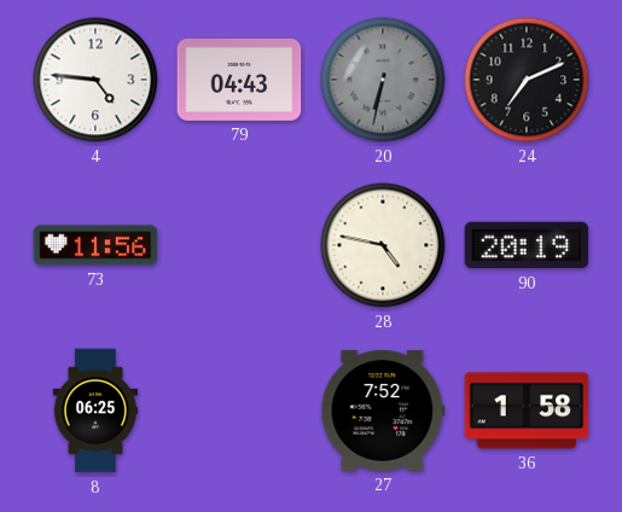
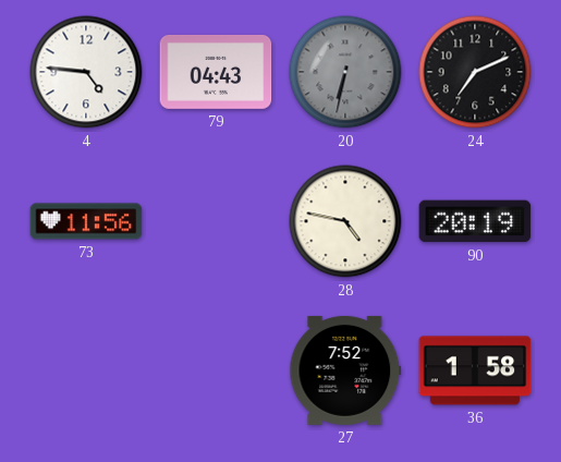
8: 06:25 -> none (95, 411)
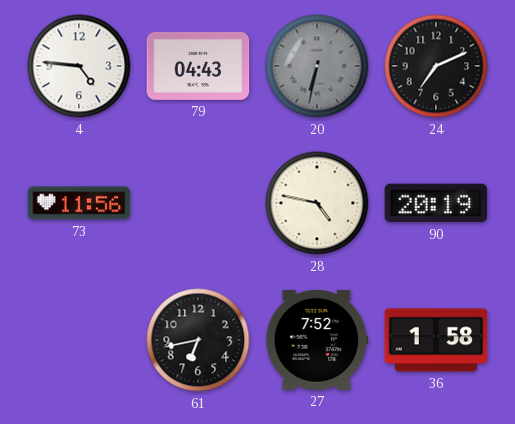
61: none -> 6:43 (198, 340)
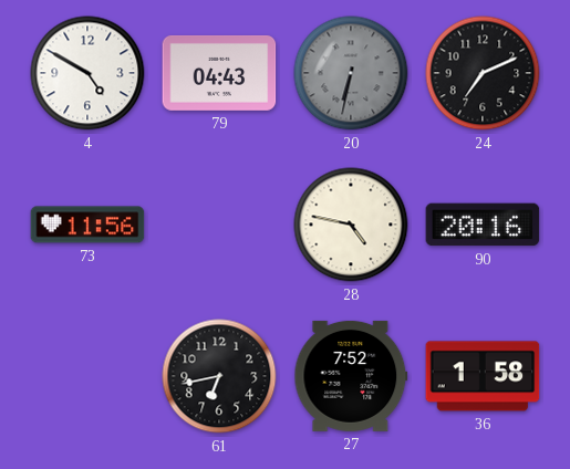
4: 4:46 -> 4:50 (87, 73)
90: 20:19 -> 20:16 (483, 225)
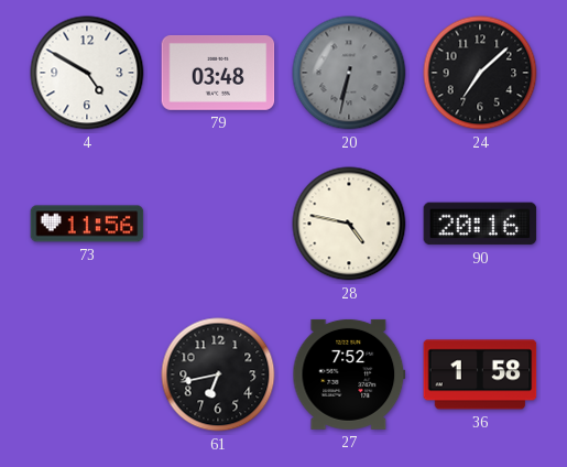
79: 04:43 -> 03:48 (218, 73)
24: 7:11 -> 7:08 (480, 73)
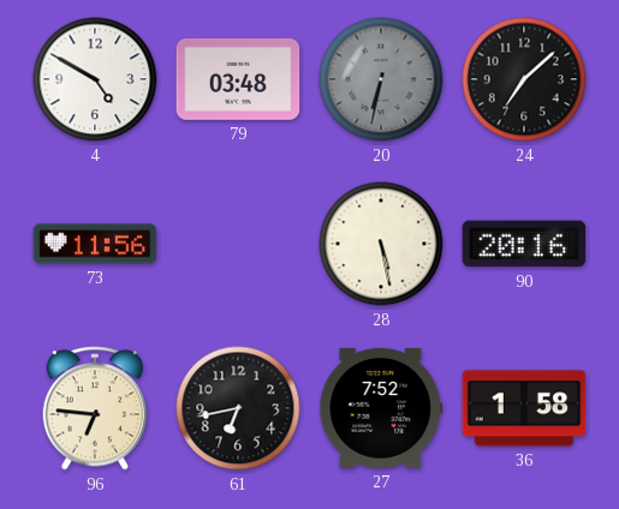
28: 4:47 -> 5:28 (381, 244)
96: none -> 6:46 (95, 408)
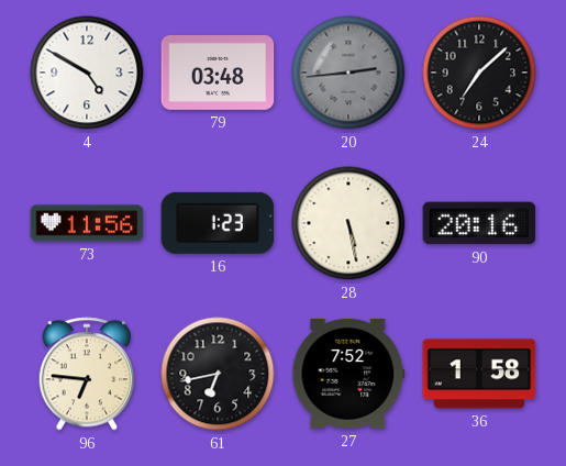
20: 6:32 -> 2:44 (348, 73)
16: none -> 1:23 (218, 223)
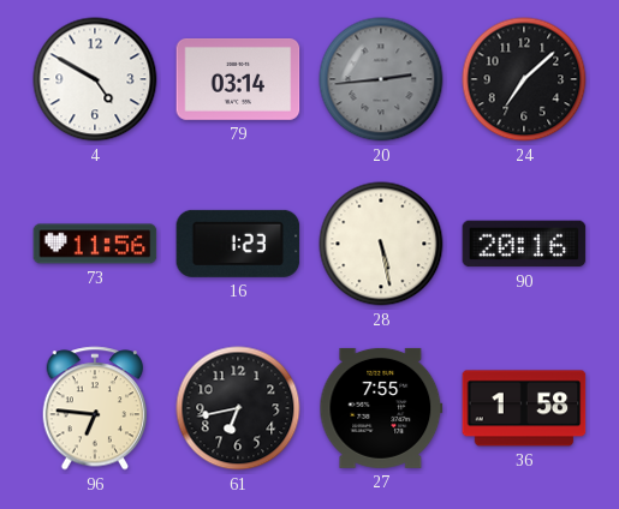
79: 03:48 -> 03:14 (238, 79)
27: 7:52 -> 7:55 (381, 408)
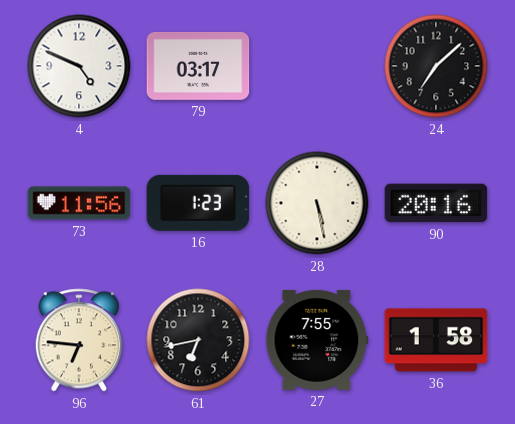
4: 4:50 -> 4:49 (79, 66)
79: 03:14 -> 03:17 (198, 66)
20: 2:44 -> none (381, 79)
